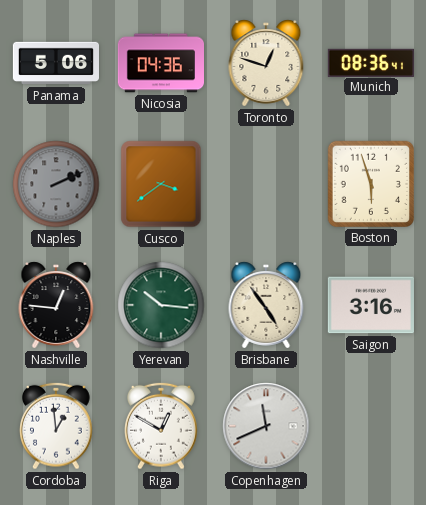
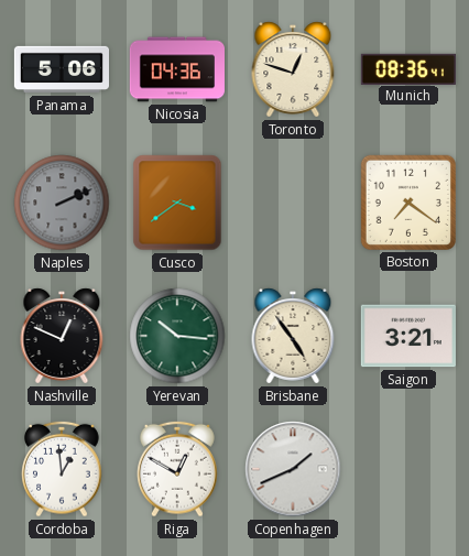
Boston: 5:57 -> 7:21 (408, 203)
Nashville: 12:46 -> 12:49 (62, 336)
Saigon: 3:16 -> 3:21 (408, 336)
Copenhagen: 11:41 -> 1:41 (293, 469)
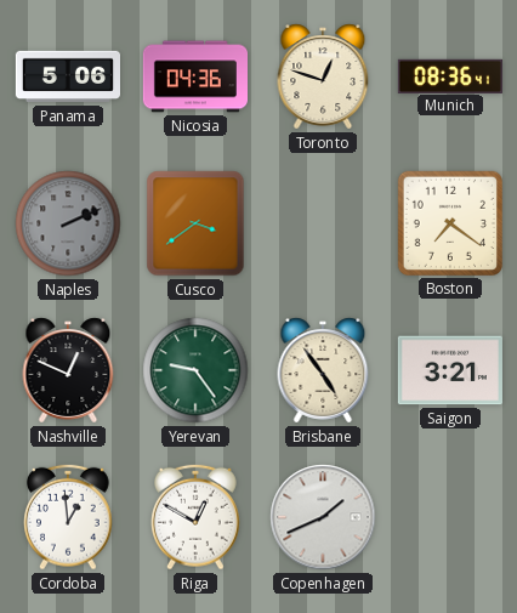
Yerevan: 10:16 -> 9:24 (195, 370)
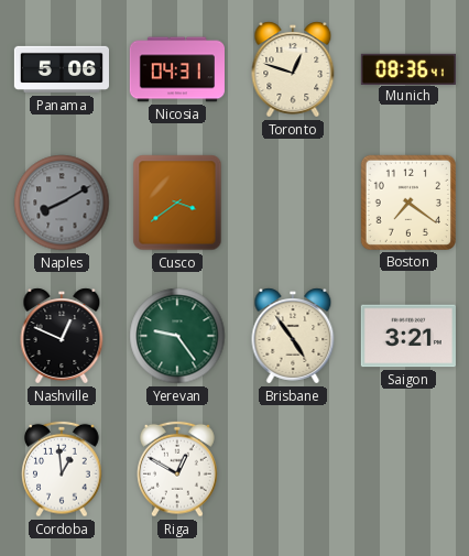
Nicosia: 04:36 -> 04:31 (176, 69)
Naples: 2:11 -> 8:10 (62, 203)
Copenhagen: 1:41 -> none (323, 517)
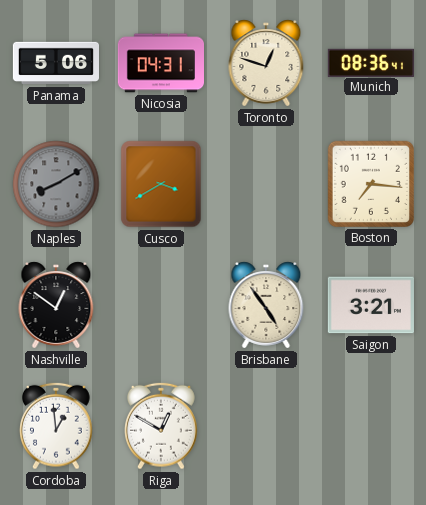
Cusco: 3:39 -> 3:40 (161, 184)
Boston: 7:21 -> 7:16 (371, 184)
Nashville: 12:49 -> 12:51 (56, 305)
Yerevan: 9:24 -> none (177, 336)
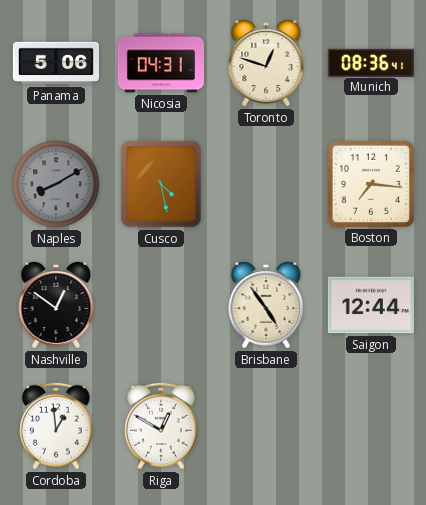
Cusco: 3:40 -> 4:28 (161, 184)
Saigon: 3:21 -> 12:44 (371, 305)
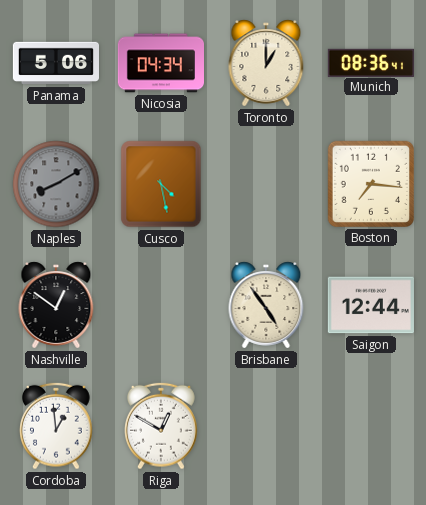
Nicosia: 04:31 -> 04:34 (160, 63)
Toronto: 12:48 -> 1:00 (266, 63)
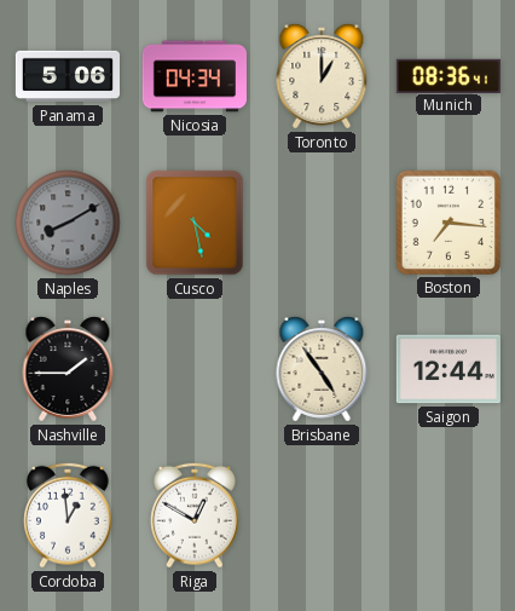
Nashville: 12:51 -> 1:45 (68, 369)
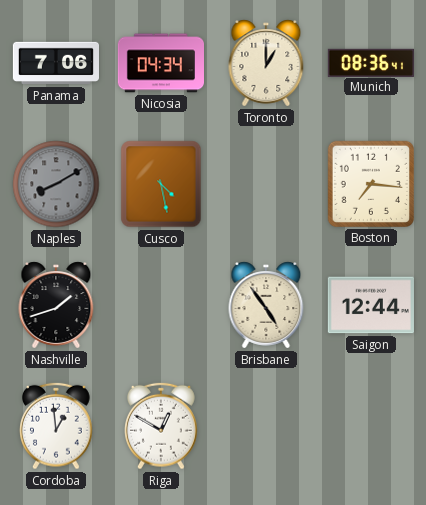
Panama: 5:06 -> 7:06 (55, 63)
Nashville: 1:45 -> 1:42 (56, 305)
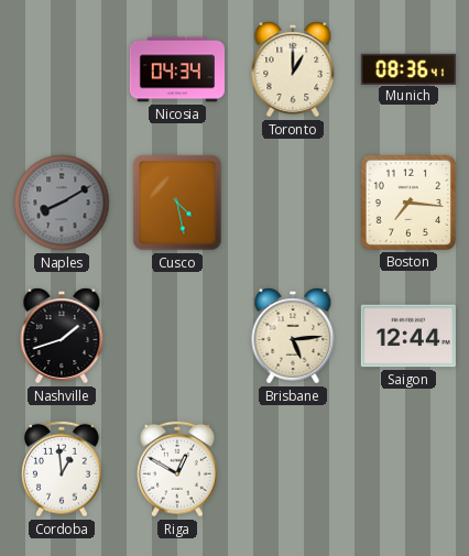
Panama: 7:06 -> none (55, 63)
Brisbane: 4:54 -> 5:14 (293, 336)
